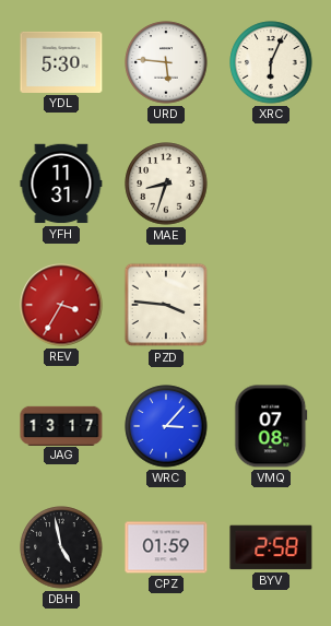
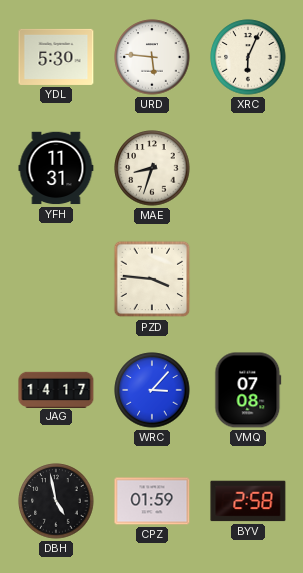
REV: 3:35 -> none (61, 305)
JAG: 13:17 -> 14:17 (56, 389)
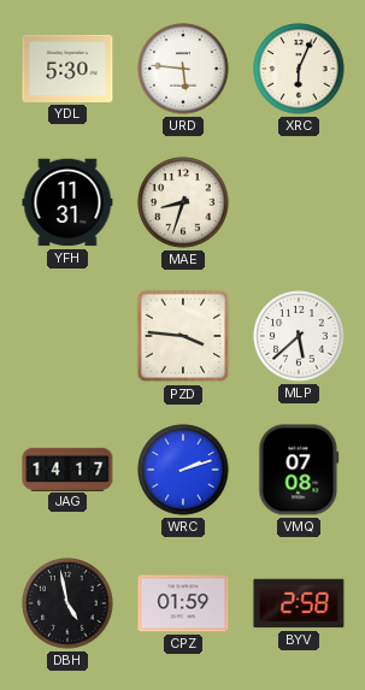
MLP: none -> 5:38 (299, 336)
WRC: 3:07 -> 2:12 (183, 470)
